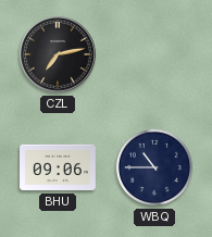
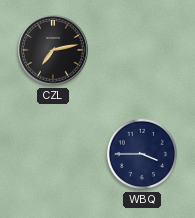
BHU: 09:06 -> none (59, 167)
WBQ: 10:45 -> 3:45 (142, 154)
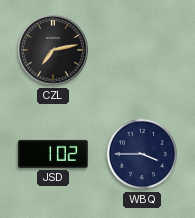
JSD: none -> 1:02 (53, 154)
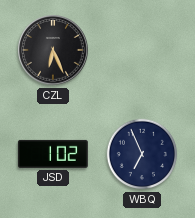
CZL: 7:13 -> 6:26 (53, 50)
WBQ: 3:45 -> 6:56 (142, 154)
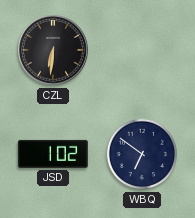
CZL: 6:26 -> 6:31 (53, 50)
WBQ: 6:56 -> 6:51 (142, 154)
